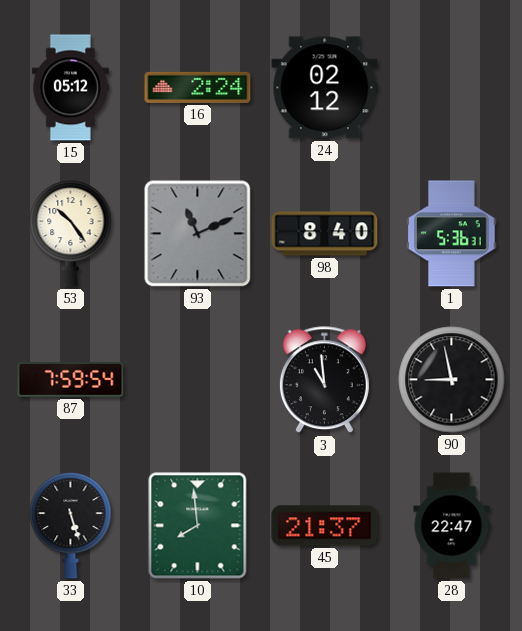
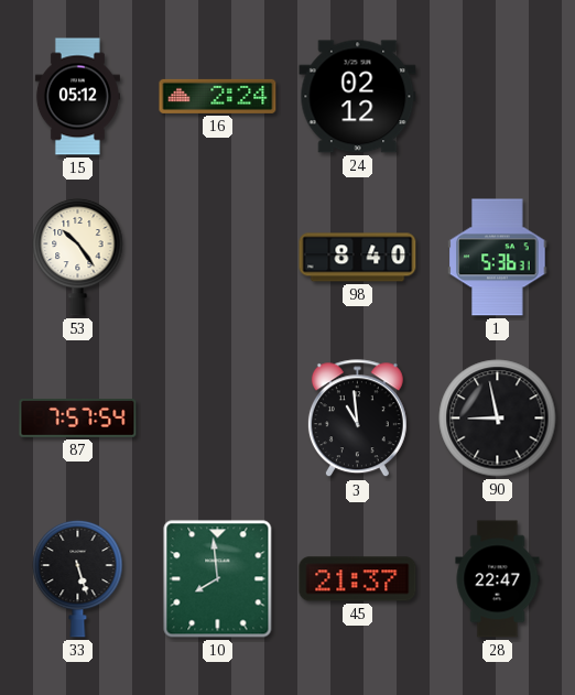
93: 11:11 -> none (198, 234)
87: 7:59 -> 7:57 (78, 419)
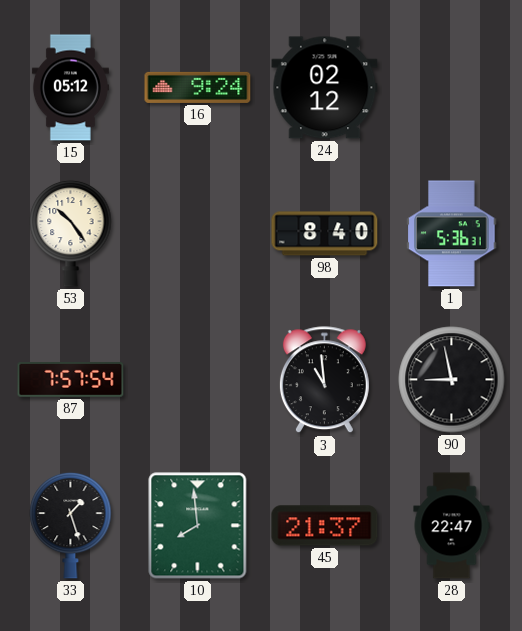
16: 2:24 -> 9:24 (198, 87)
33: 5:27 -> 1:27 (71, 525)
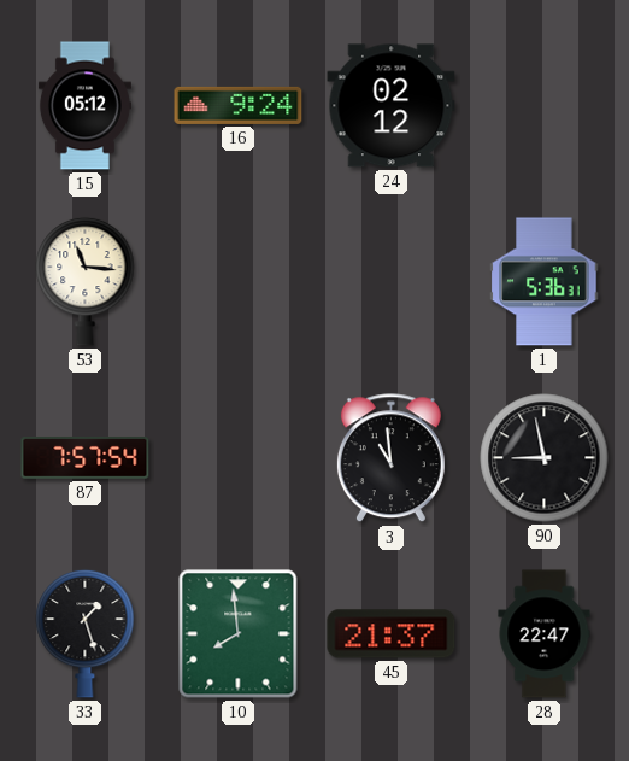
53: 10:24 -> 11:16 (86, 281)
98: 8:40 -> none (325, 234)
